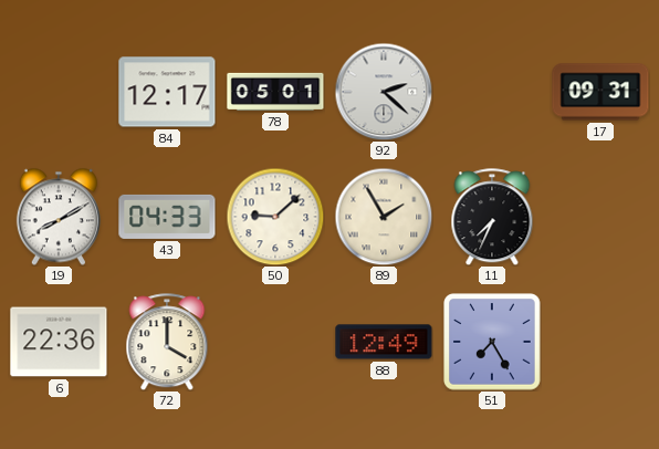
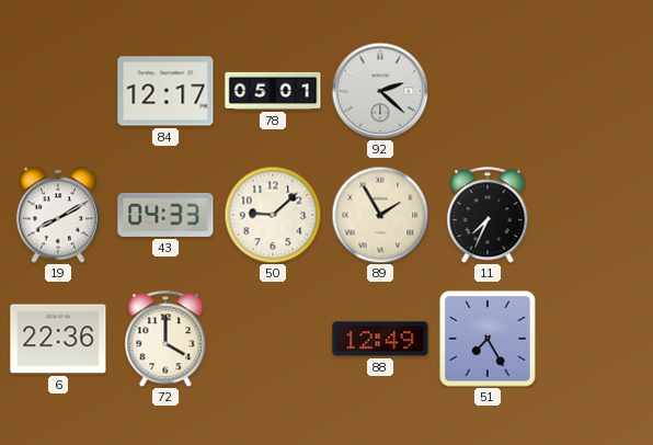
17: 09:31 -> none (600, 92)
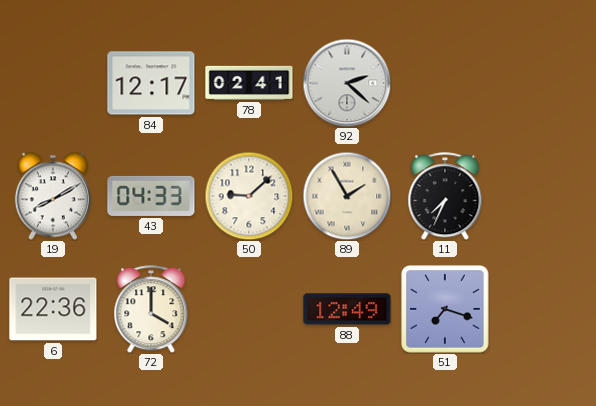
78: 05:01 -> 02:41 (249, 83)
51: 7:25 -> 7:18 (445, 309)
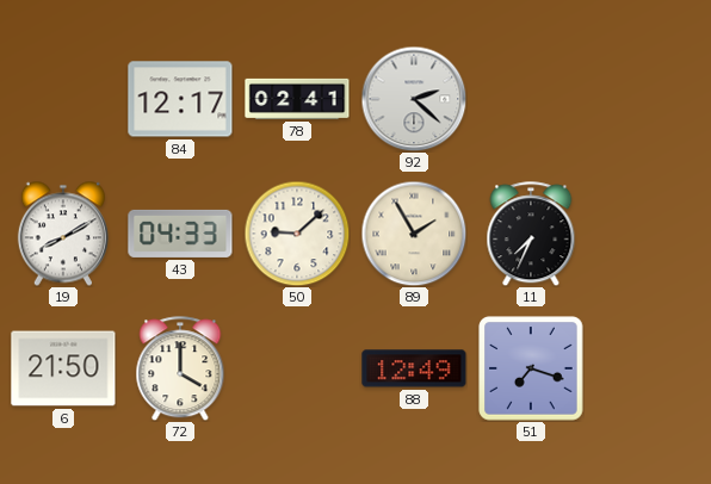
6: 22:36 -> 21:50 (63, 368)
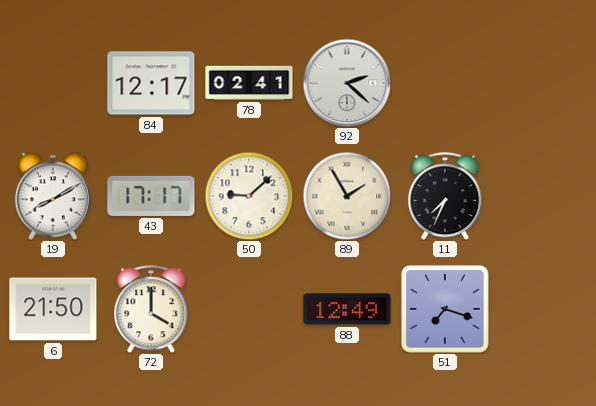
43: 04:33 -> 17:17 (151, 196)
